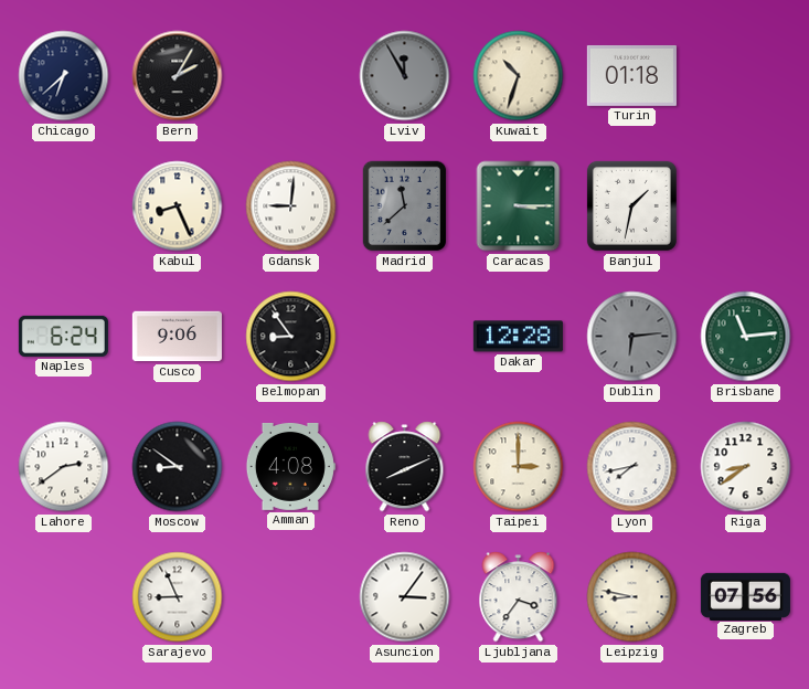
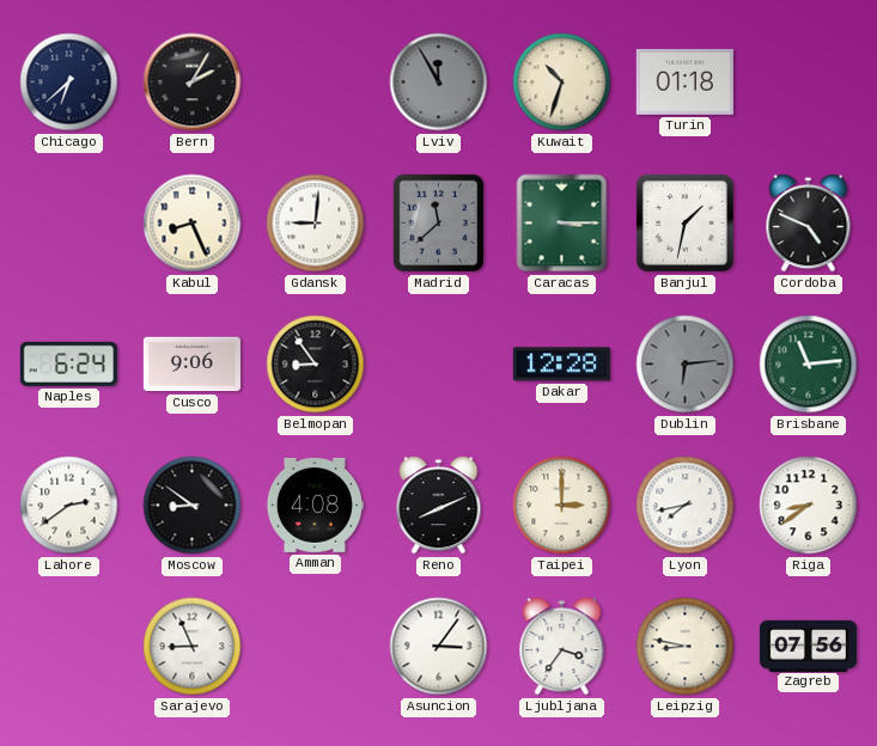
Cordoba: none -> 4:49 (809, 224)
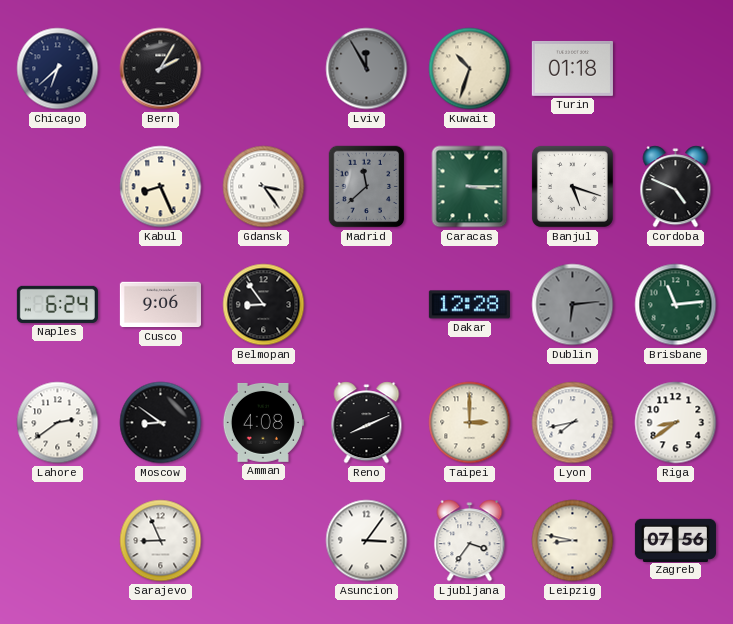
Gdansk: 9:01 -> 3:24 (264, 187)
Banjul: 1:32 -> 5:18 (572, 186)
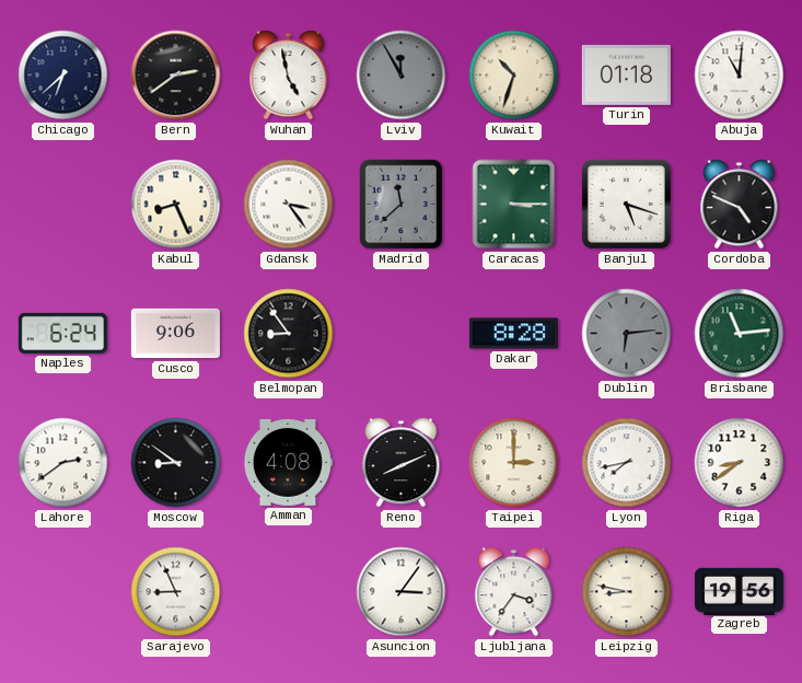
Bern: 2:05 -> 2:39 (176, 76)
Wuhan: none -> 4:58 (289, 76)
Abuja: none -> 11:01 (740, 76)
Dakar: 12:28 -> 8:28 (513, 334)
Zagreb: 07:56 -> 19:56 (739, 591)
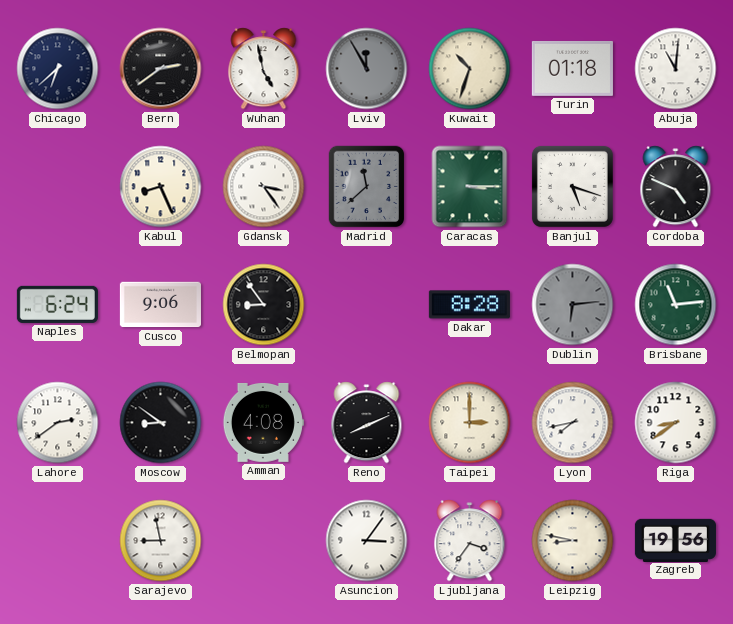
Sarajevo: 8:56 -> 8:58 (161, 541)
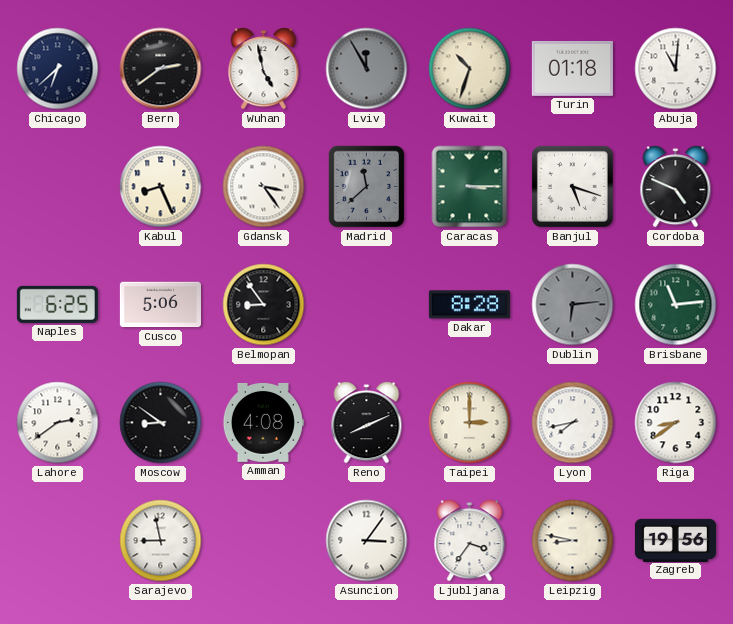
Naples: 6:24 -> 6:25 (57, 304)
Cusco: 9:06 -> 5:06 (160, 305)
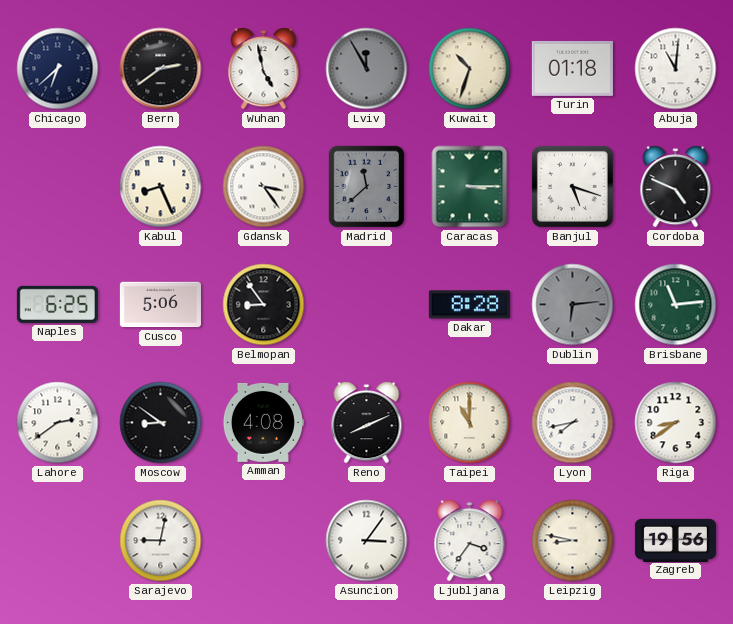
Taipei: 3:00 -> 11:00 (470, 423)
Sarajevo: 8:58 -> 9:02 (161, 541)
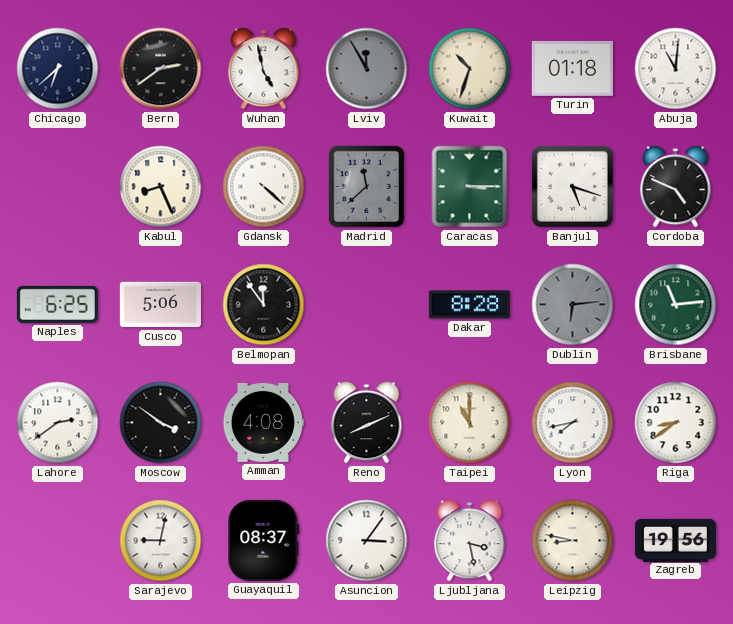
Gdansk: 3:24 -> 4:22 (264, 187)
Belmopan: 8:54 -> 11:54 (264, 305)
Moscow: 8:51 -> 3:51 (161, 423)
Guayaquil: none -> 08:37 (264, 540)
Ljubljana: 3:36 -> 3:28 (470, 541)
